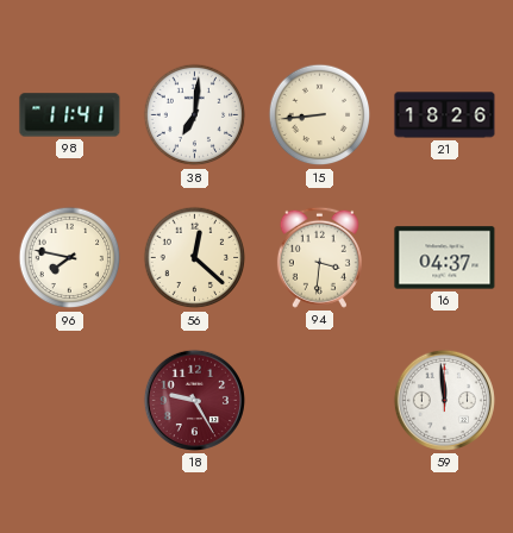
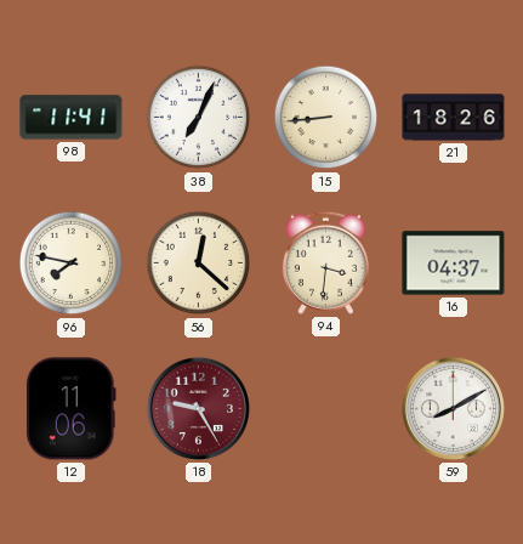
38: 7:01 -> 7:04 (199, 118)
12: none -> 11:06 (72, 409)
59: 11:59 -> 8:10 (453, 408)
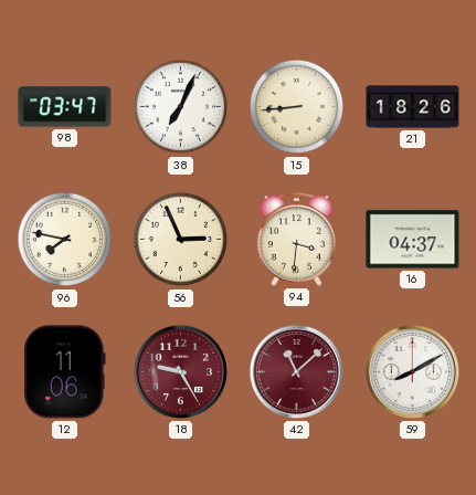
98: 11:41 -> 03:47 (65, 107)
56: 12:22 -> 2:56 (181, 240)
42: none -> 11:08 (296, 371)
